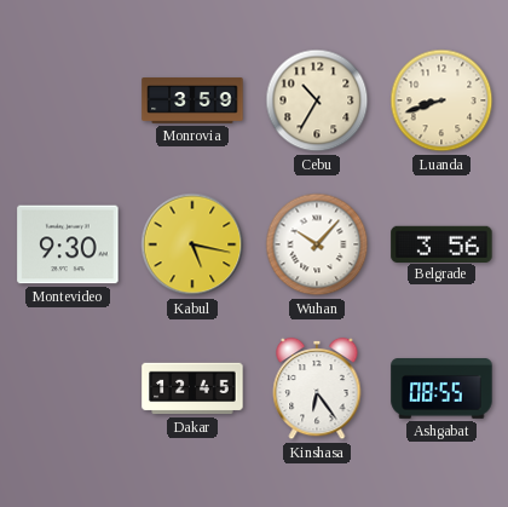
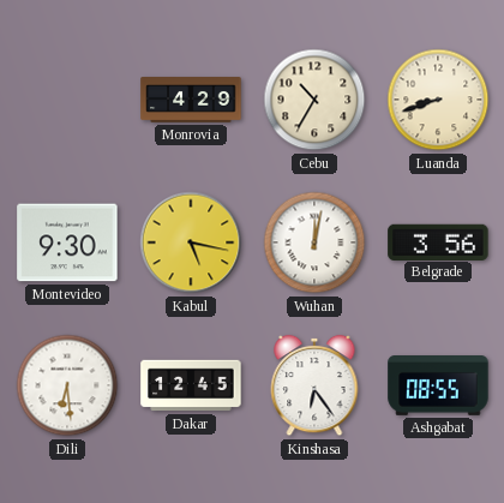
Monrovia: 3:59 -> 4:29 (191, 100)
Wuhan: 10:07 -> 12:02 (314, 242)
Dili: none -> 6:29 (67, 385)
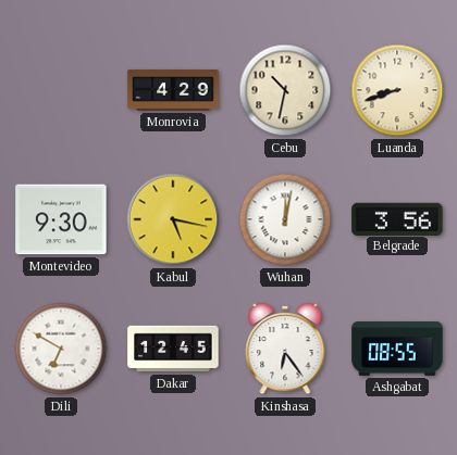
Cebu: 10:35 -> 10:32 (285, 90)
Dili: 6:29 -> 6:50 (61, 349)
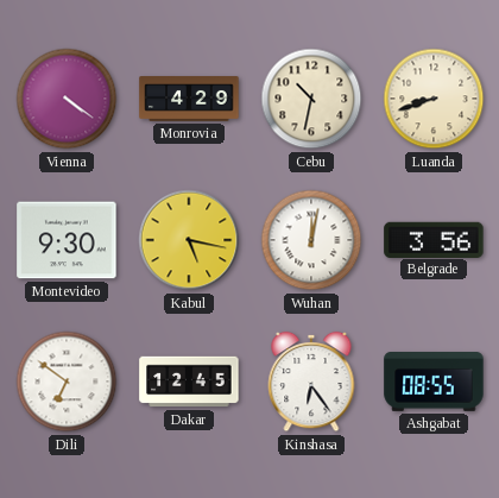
Vienna: none -> 4:21 (67, 99)
Dili: 6:50 -> 6:51 (67, 382)
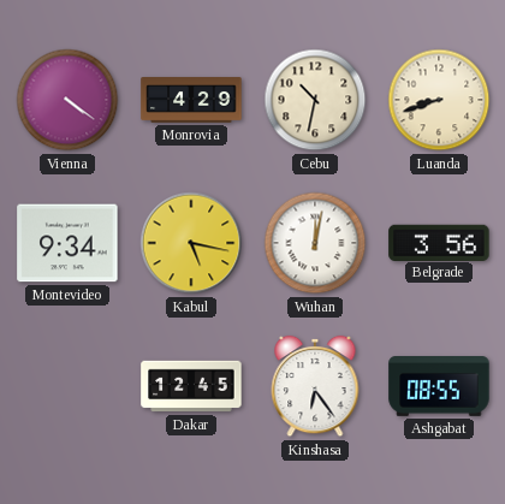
Montevideo: 9:30 -> 9:34 (67, 243)
Dili: 6:51 -> none (67, 382)
